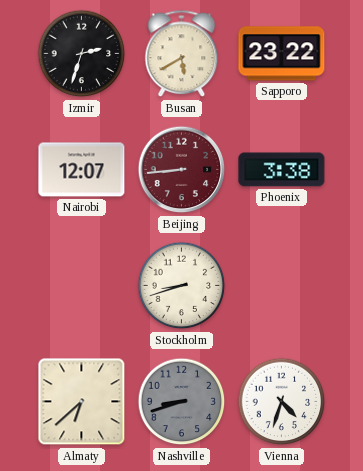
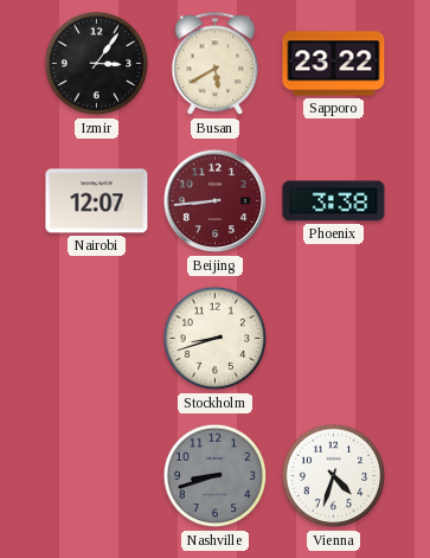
Izmir: 2:33 -> 3:06 (97, 64)
Almaty: 6:38 -> none (82, 402)
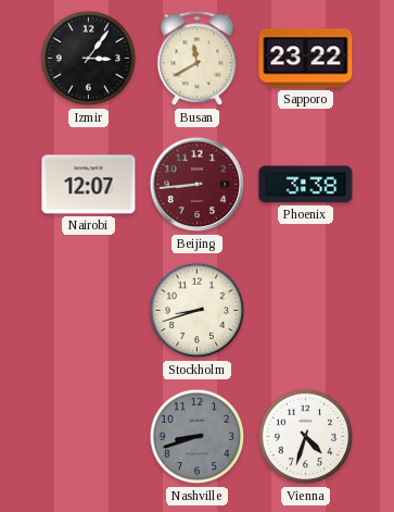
Busan: 5:40 -> 11:40 (198, 59)
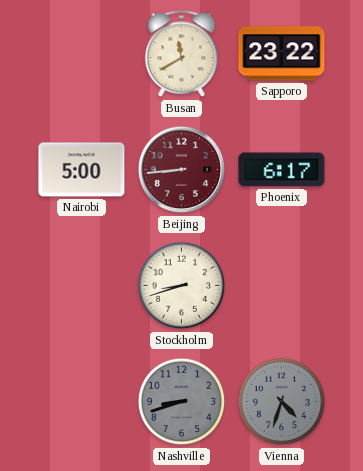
Izmir: 3:06 -> none (89, 59)
Nairobi: 12:07 -> 5:00 (82, 170)
Phoenix: 3:38 -> 6:17 (282, 170)
Vienna dial: white -> grey (282, 402)
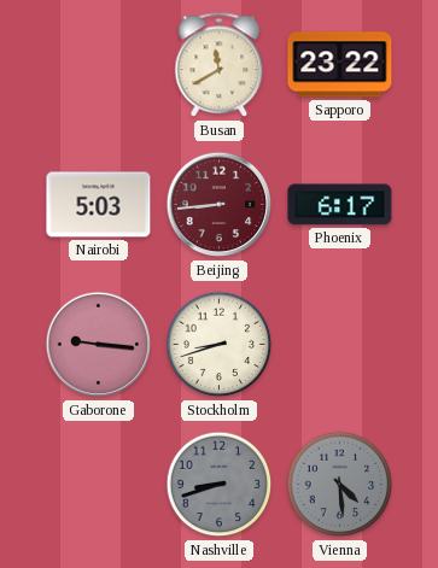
Nairobi: 5:00 -> 5:03 (99, 205)
Gaborone: none -> 9:16 (99, 345)
Vienna: 4:33 -> 4:29 (340, 485)
